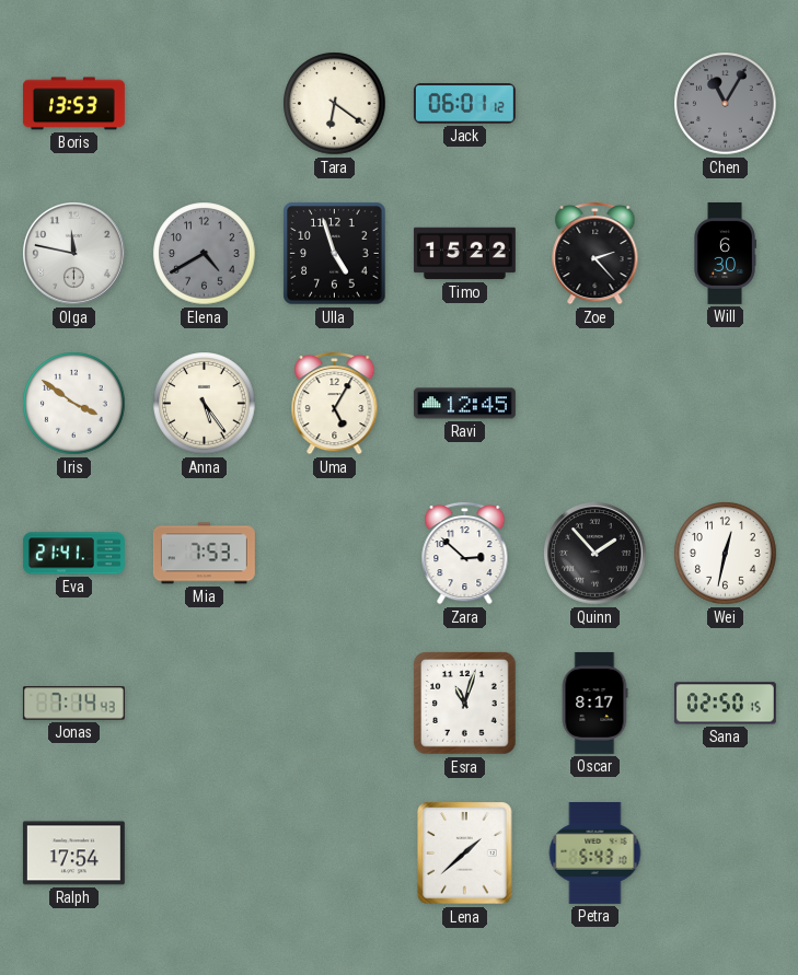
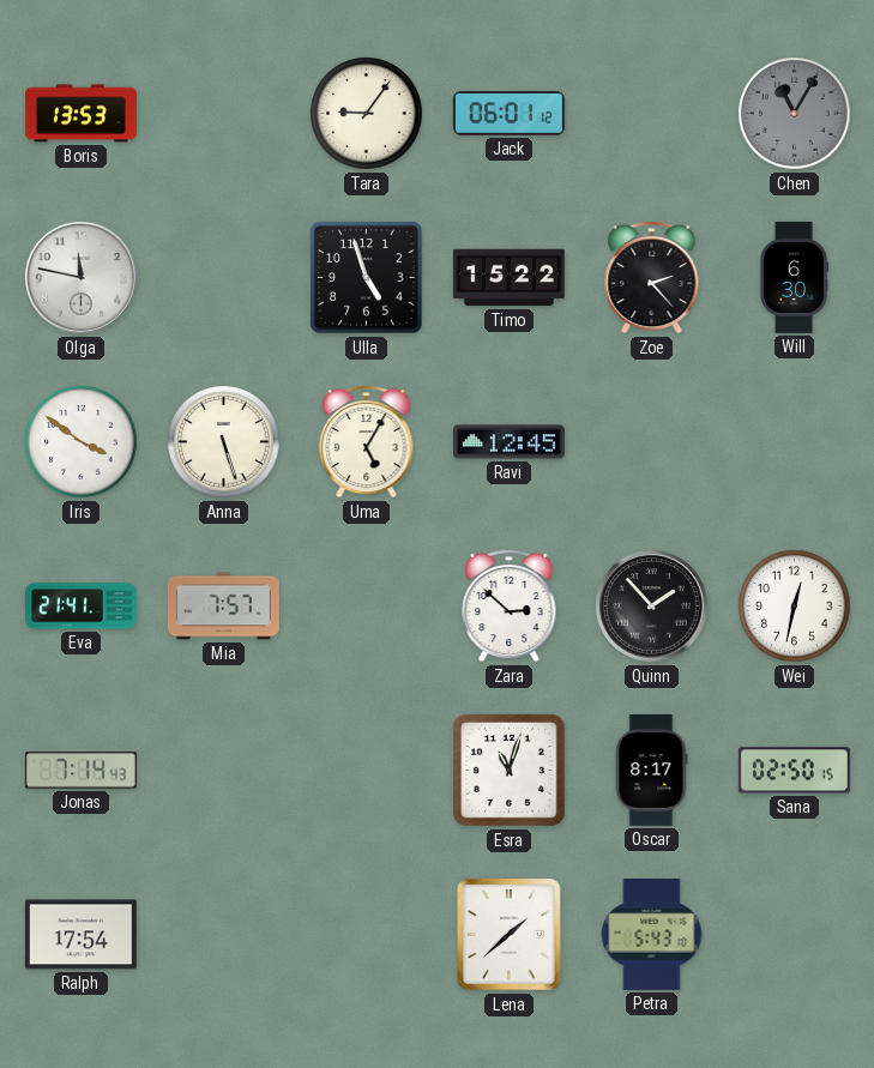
Tara: 6:21 -> 9:06 (367, 114)
Elena: 4:40 -> none (205, 254)
Anna: 5:24 -> 5:27 (224, 442)
Mia: 7:53 -> 7:57 (223, 607)
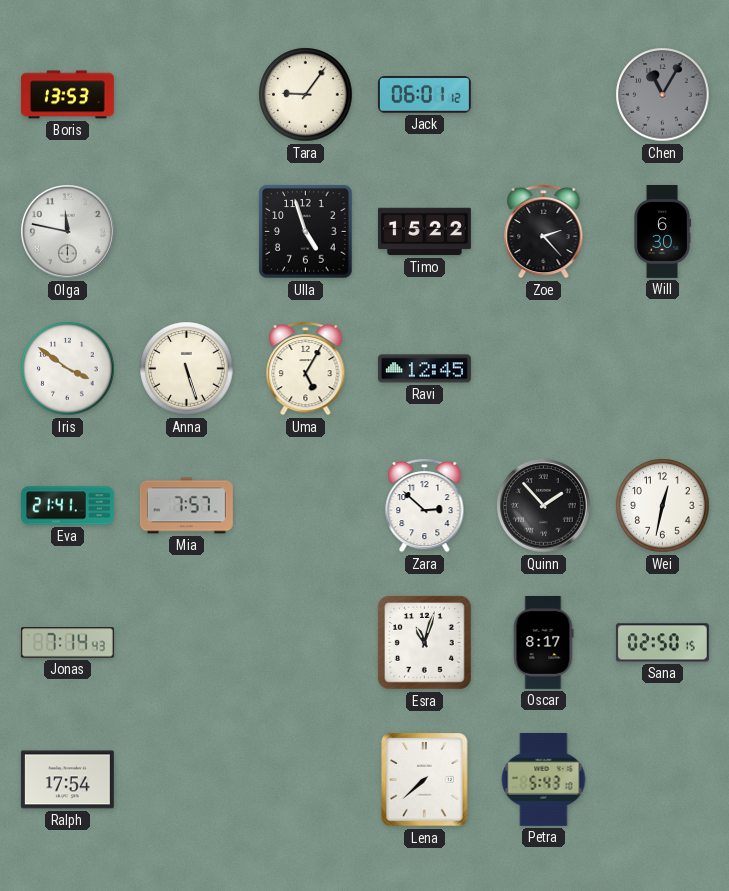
Lena: 1:38 -> 7:38 (425, 780)
